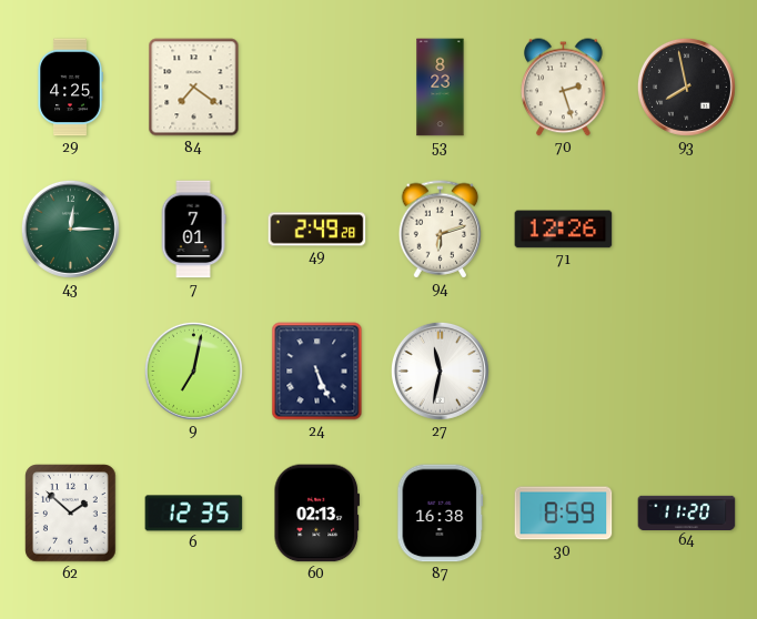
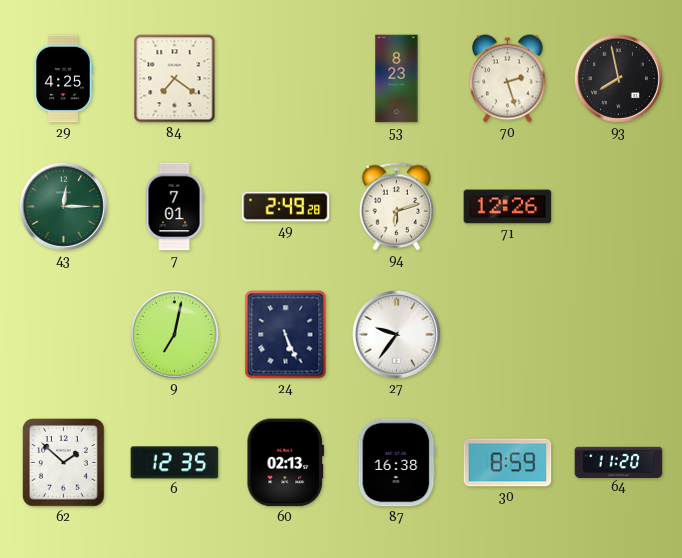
27: 11:32 -> 9:36 (396, 334)
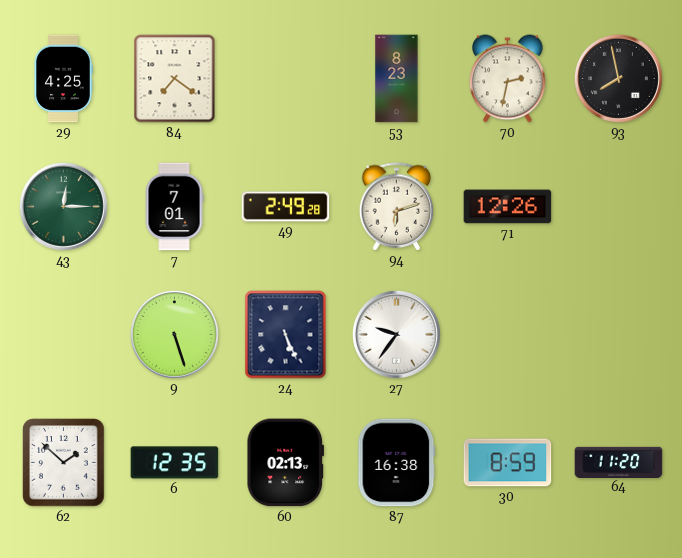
70: 2:27 -> 2:32 (508, 79)
9: 7:02 -> 5:27 (174, 334)
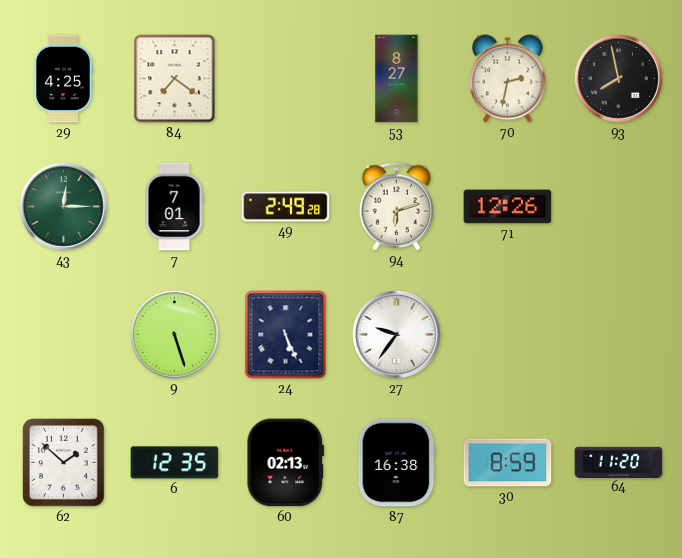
53: 8:23 -> 8:27 (397, 79)
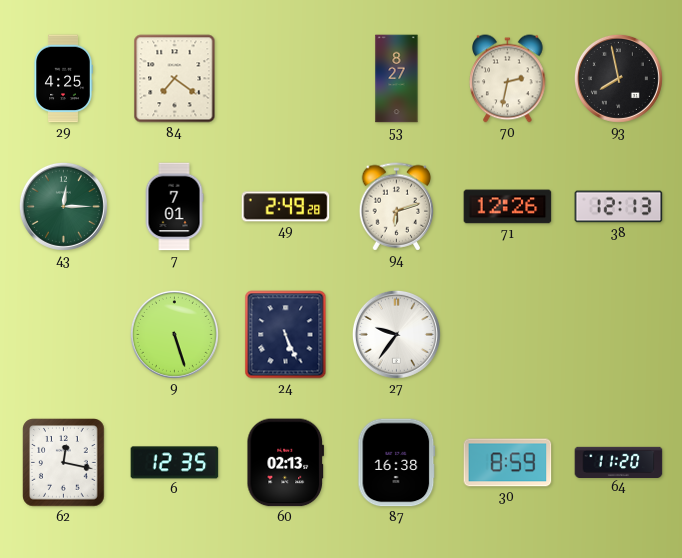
38: none -> 12:13 (619, 207)
62: 1:52 -> 12:17 (64, 463)
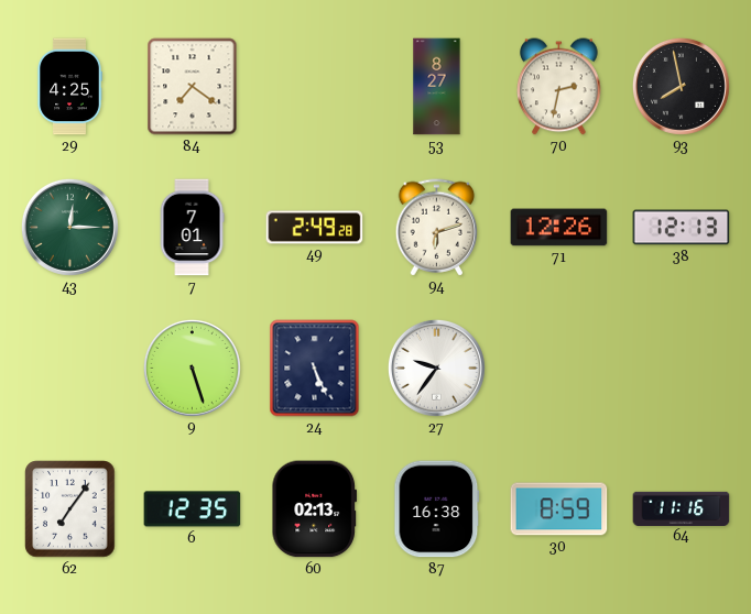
62: 12:17 -> 7:06 (70, 509)
64: 11:20 -> 11:16 (682, 508)
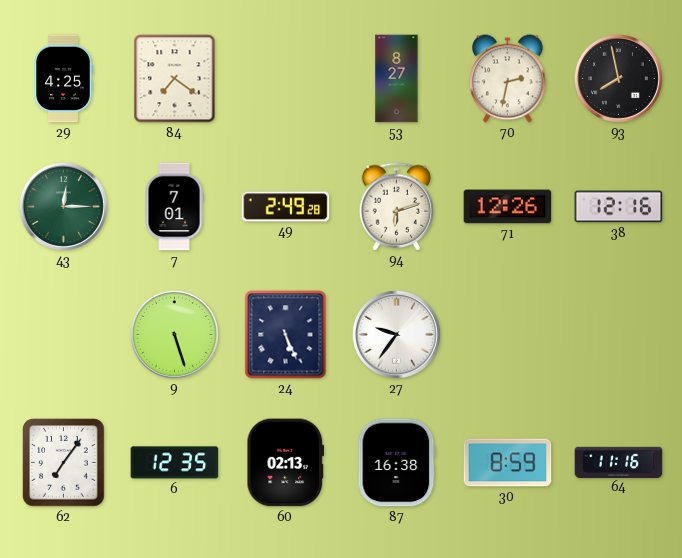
38: 12:13 -> 12:16 (619, 207)
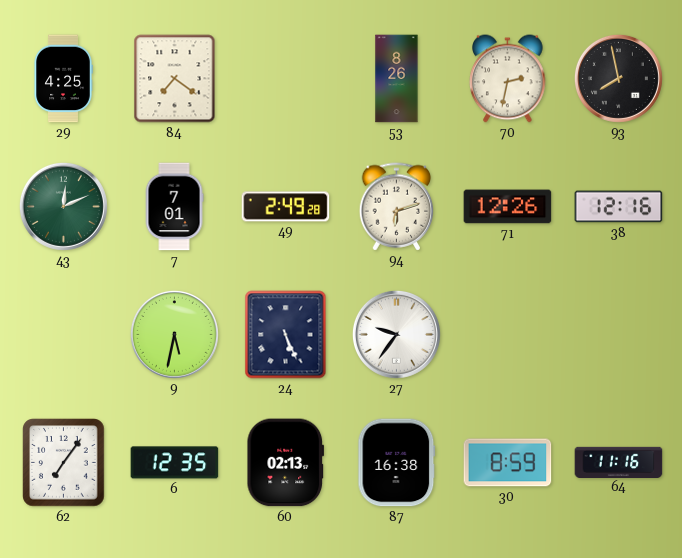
53: 8:27 -> 8:26 (397, 79)
43: 12:15 -> 12:11 (63, 206)
9: 5:27 -> 5:32 (174, 334)
